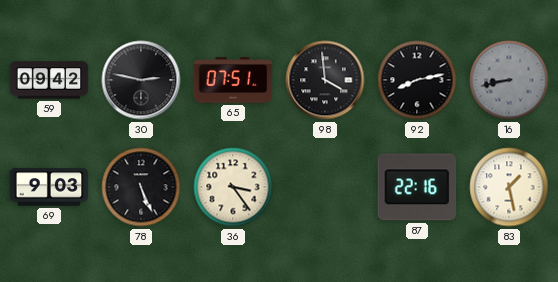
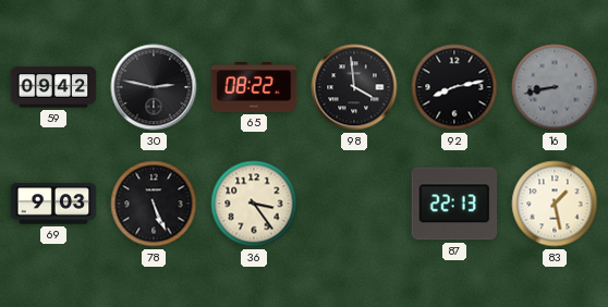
65: 07:51 -> 08:22 (254, 87)
87: 22:16 -> 22:13 (454, 204)
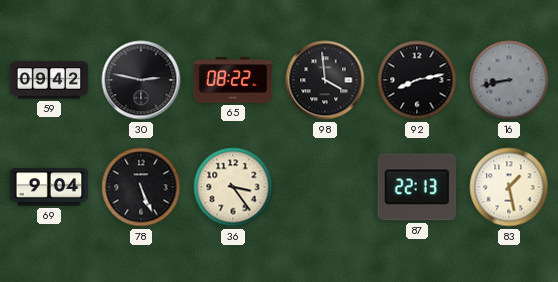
69: 9:03 -> 9:04 (49, 187)
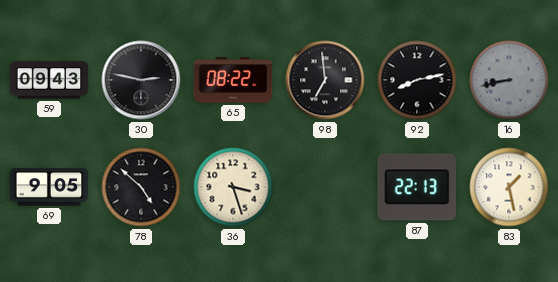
59: 09:42 -> 09:43 (49, 80)
98: 3:59 -> 6:59 (325, 80)
69: 9:04 -> 9:05 (49, 187)
78: 5:26 -> 4:52 (141, 187)
36: 3:24 -> 3:27 (233, 187)
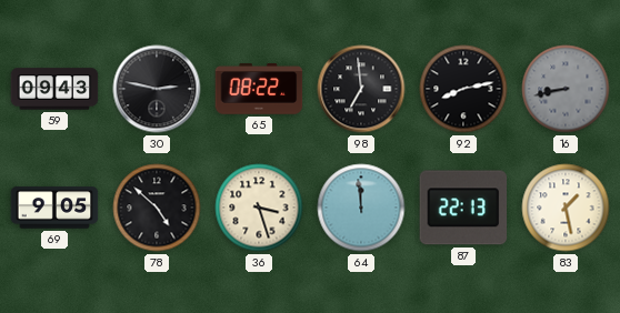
64: none -> 11:59 (361, 208)
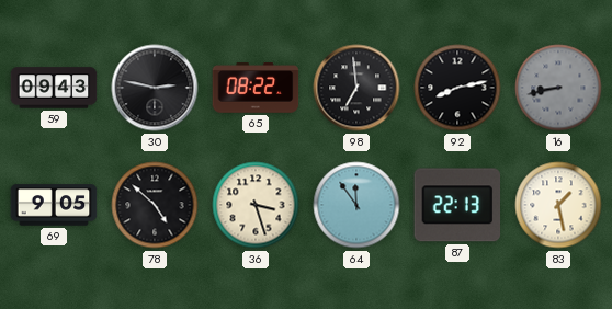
64: 11:59 -> 11:54 (356, 205)
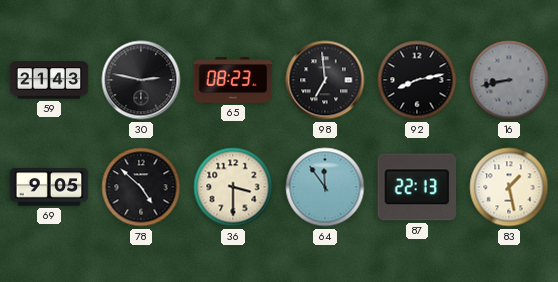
59: 09:43 -> 21:43 (49, 80)
65: 08:22 -> 08:23 (233, 80)
36: 3:27 -> 3:30 (233, 187)
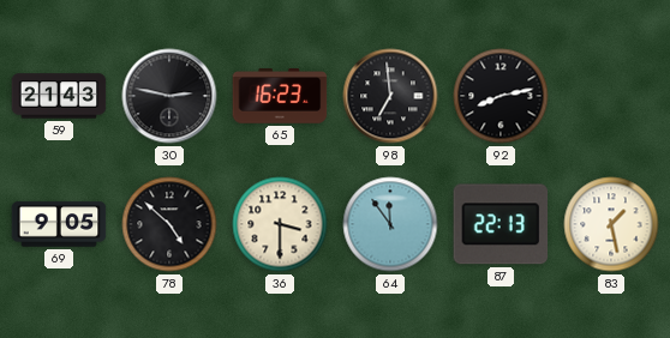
65: 08:23 -> 16:23 (280, 96)
16: 8:43 -> none (509, 80)
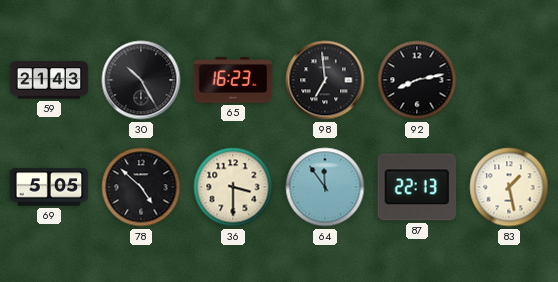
30: 2:47 -> 10:25 (141, 80)
69: 9:05 -> 5:05 (49, 187)
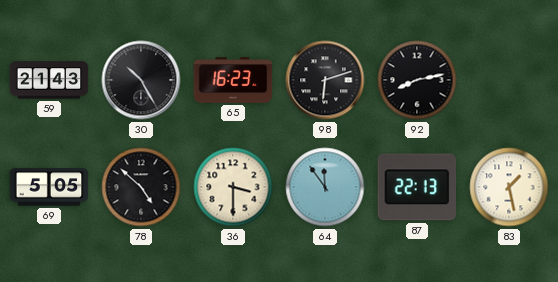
98: 6:59 -> 6:12 (325, 80)
